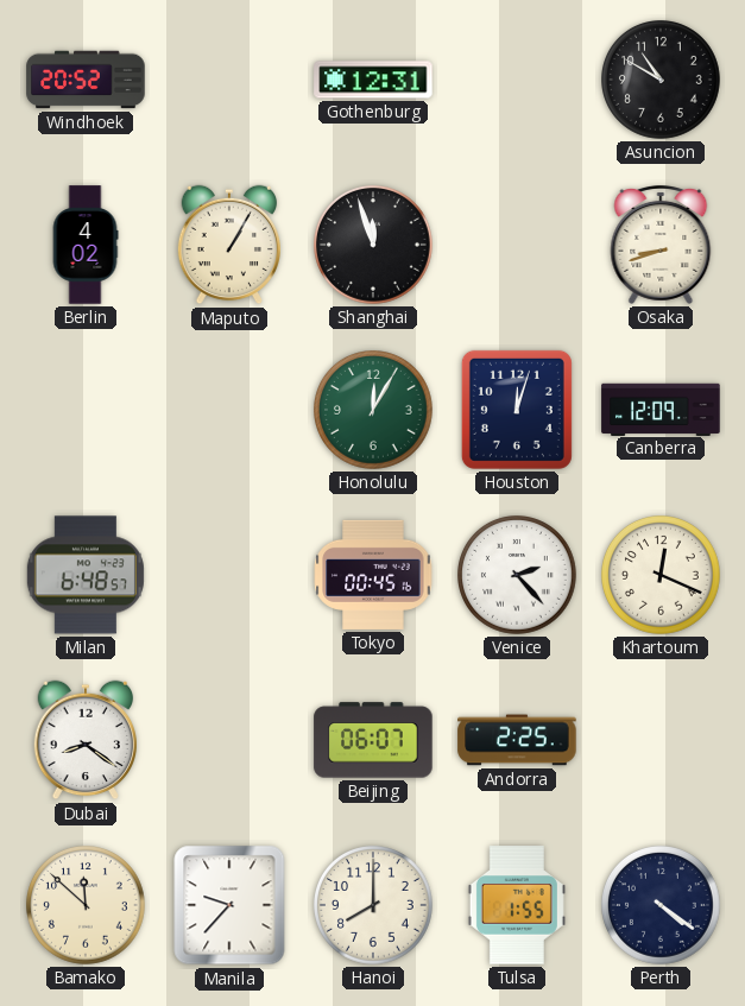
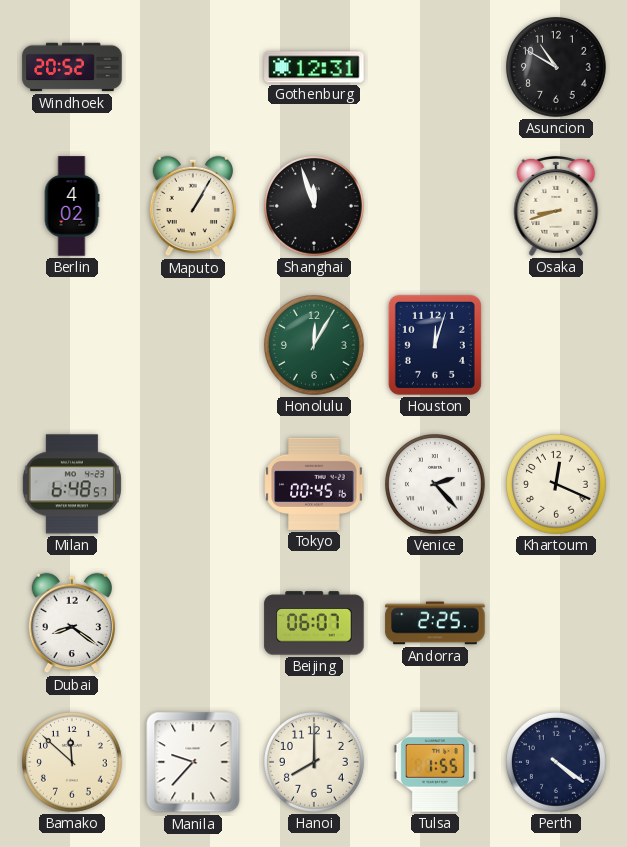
Canberra: 12:09 -> none (661, 409)
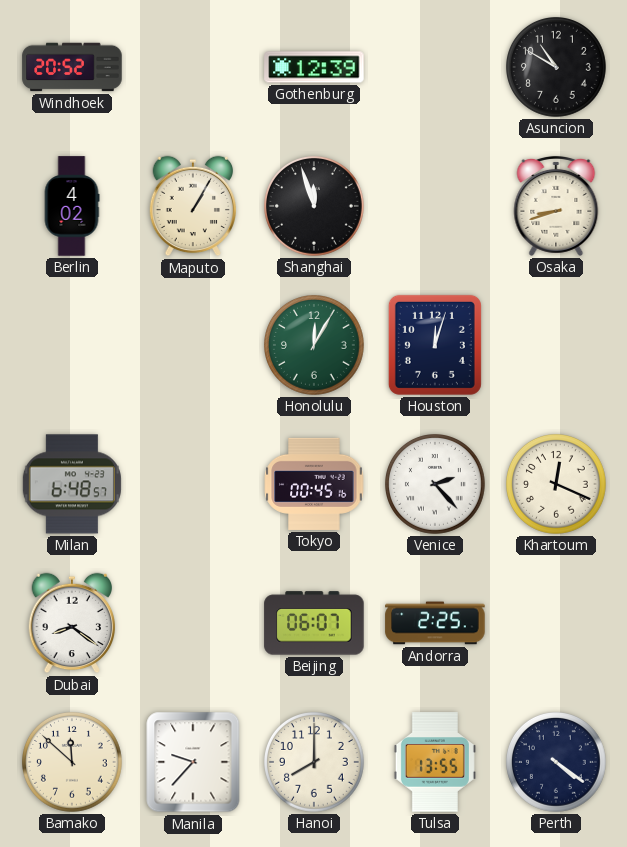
Gothenburg: 12:31 -> 12:39 (314, 67)
Tulsa: 1:55 -> 13:55 (435, 762)
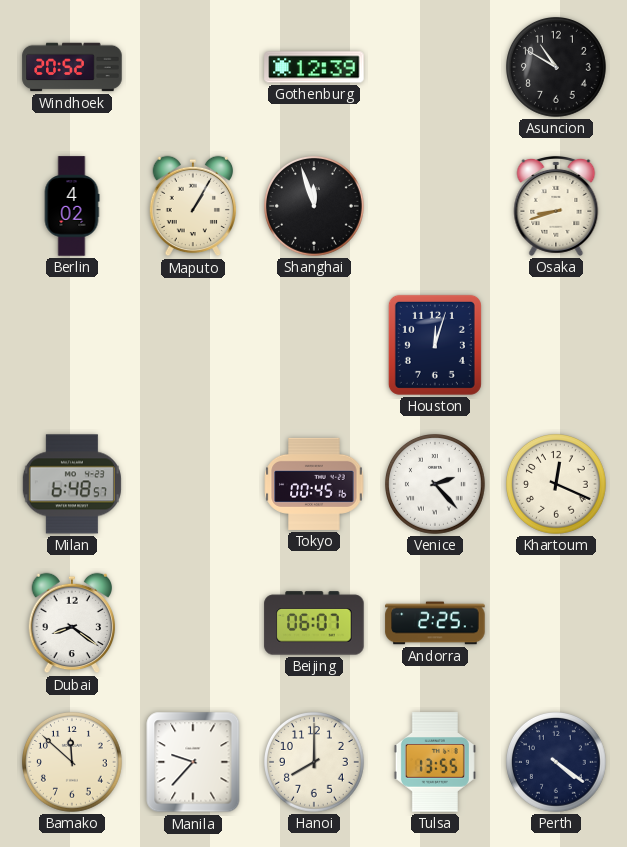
Honolulu: 12:05 -> none (315, 346)
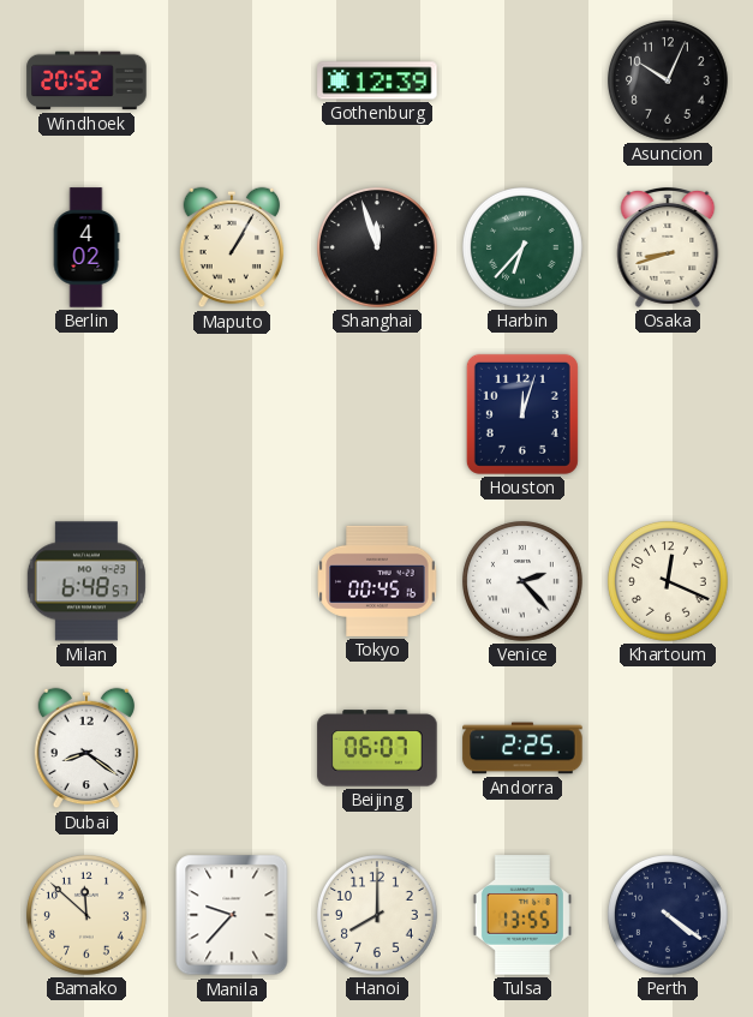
Asuncion: 10:50 -> 10:04 (669, 82)
Harbin: none -> 6:37 (524, 249)
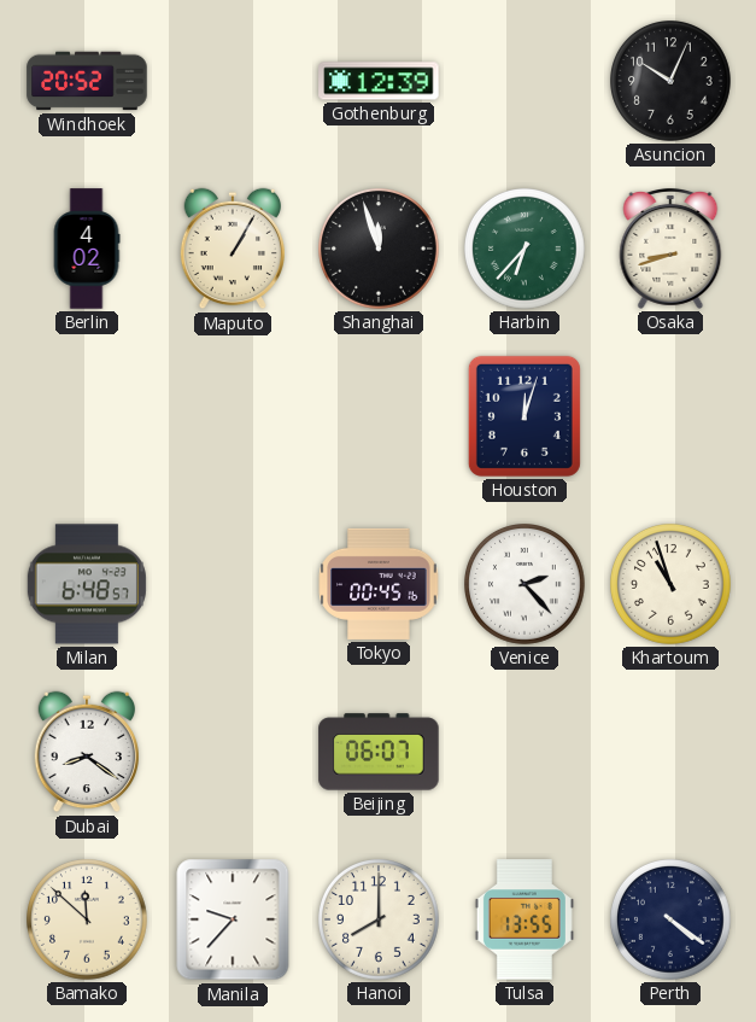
Khartoum: 12:19 -> 10:57 (672, 585)
Andorra: 2:25 -> none (522, 748)
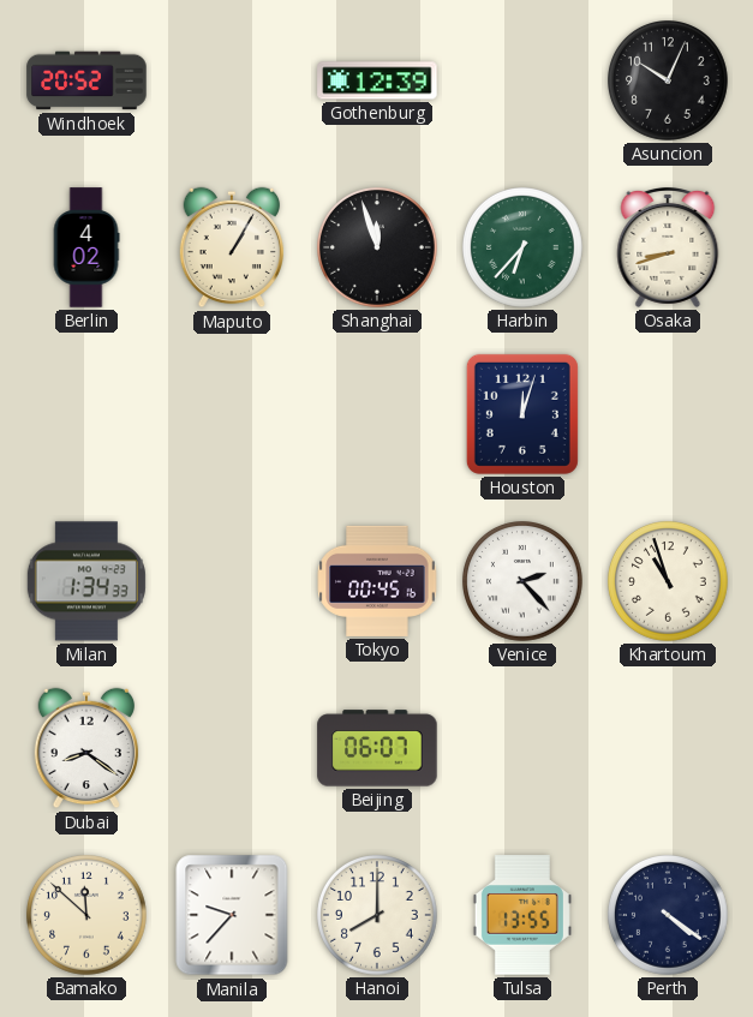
Milan: 6:48 -> 1:34 (86, 581)
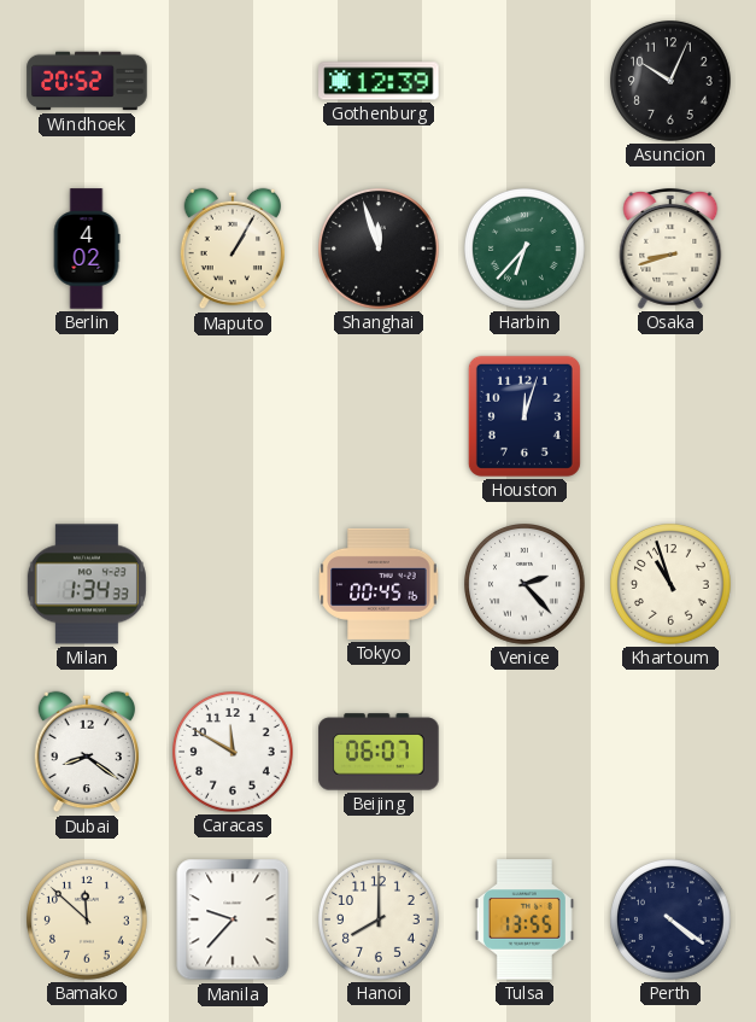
Caracas: none -> 11:50 (234, 753)
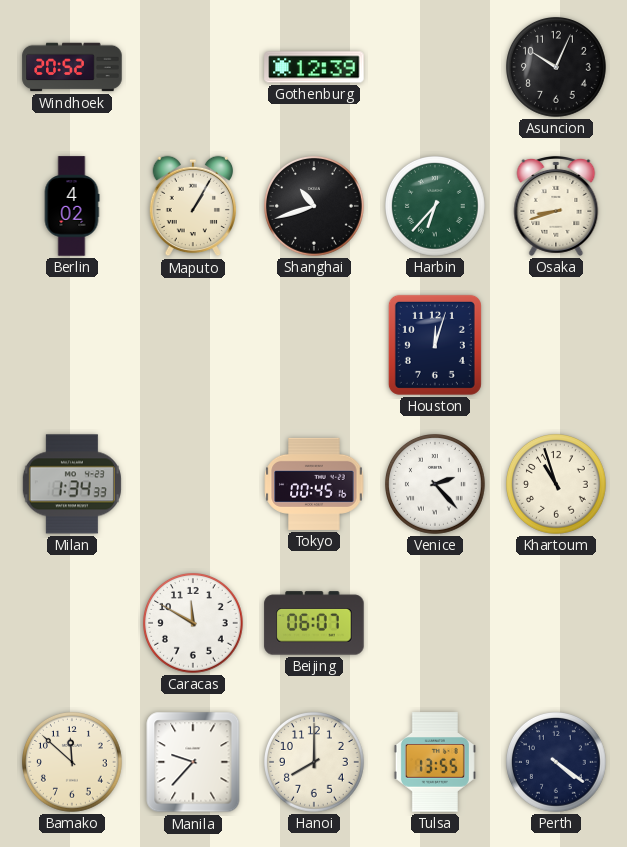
Shanghai: 11:57 -> 10:42 (315, 207)
Dubai: 8:21 -> none (86, 752)
